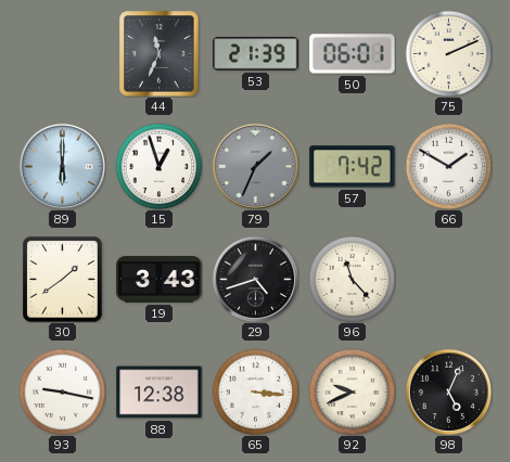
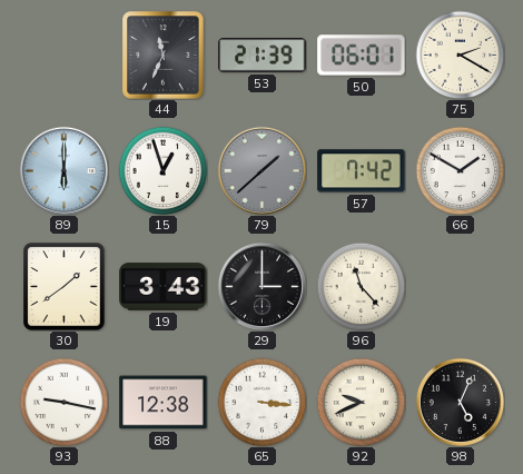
75: 2:11 -> 2:20 (460, 55)
79: 1:34 -> 1:38 (261, 170)
29: 4:42 -> 3:00 (261, 286)
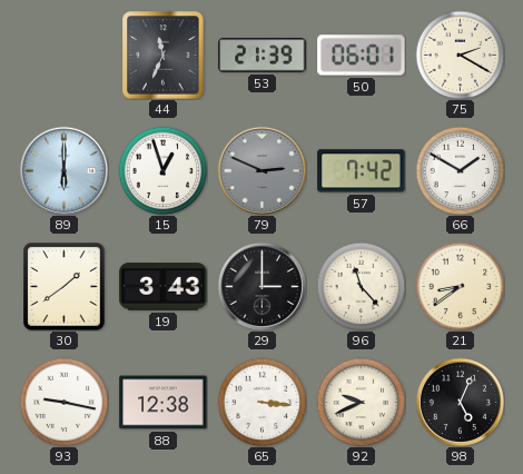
79: 1:38 -> 2:49 (261, 170)
21: none -> 8:39 (460, 286)
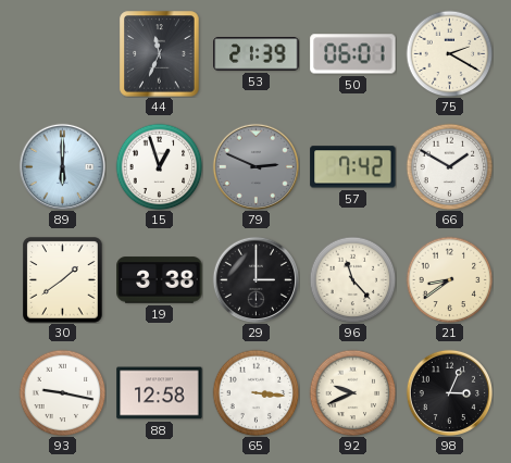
19: 3:43 -> 3:38 (160, 280)
88: 12:38 -> 12:58 (160, 393)
98: 5:04 -> 3:04 (449, 392)
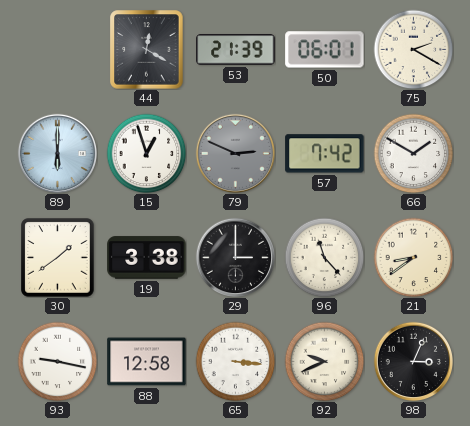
44: 11:34 -> 12:20 (147, 50)
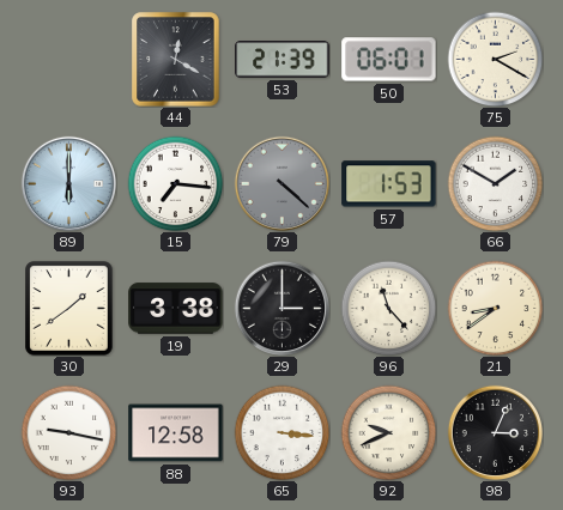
15: 12:57 -> 7:16 (175, 183)
79: 2:49 -> 4:22 (281, 183)
57: 7:42 -> 1:53 (389, 184)
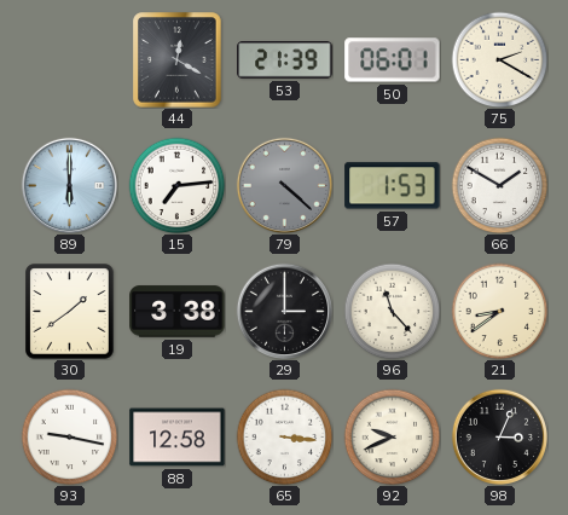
15: 7:16 -> 7:14 (176, 185)
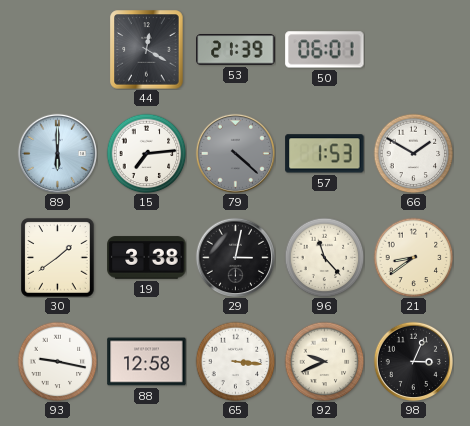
75: 2:20 -> none (499, 59)
29: 3:00 -> 3:02 (235, 257)
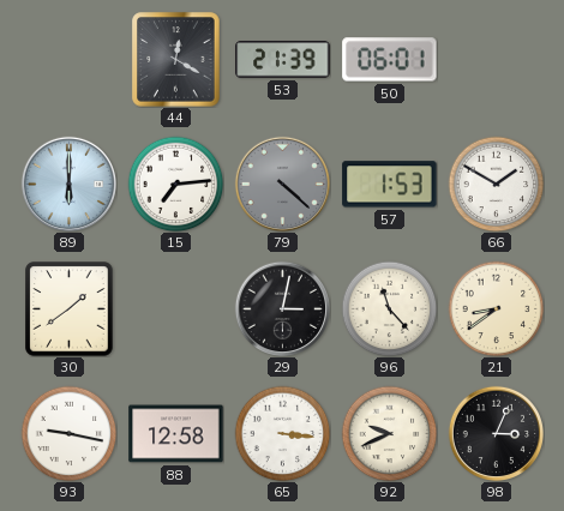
19: 3:38 -> none (147, 258)
